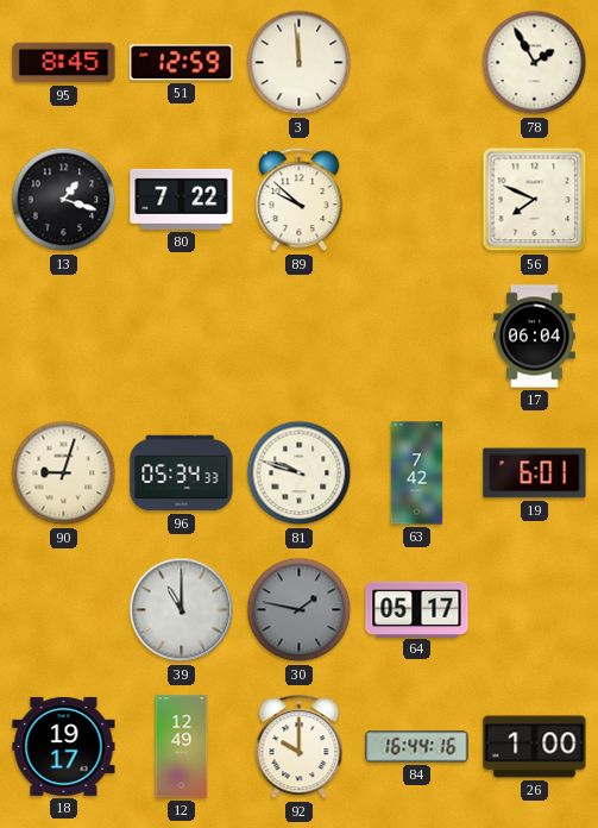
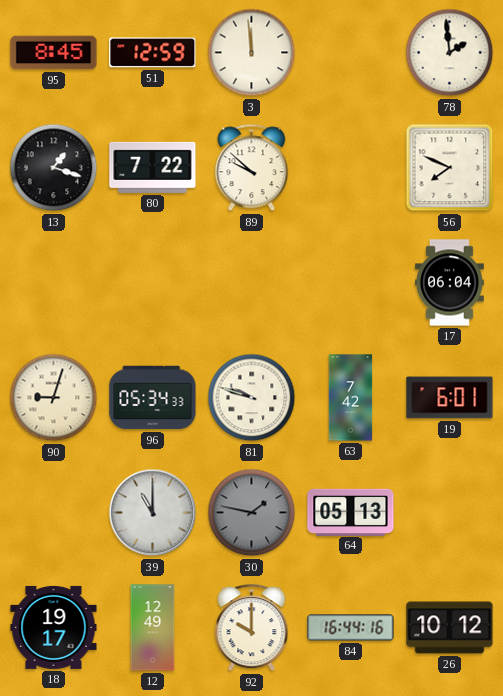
78: 1:55 -> 1:59 (450, 53)
64: 05:17 -> 05:13 (351, 512)
26: 1:00 -> 10:12 (450, 628)
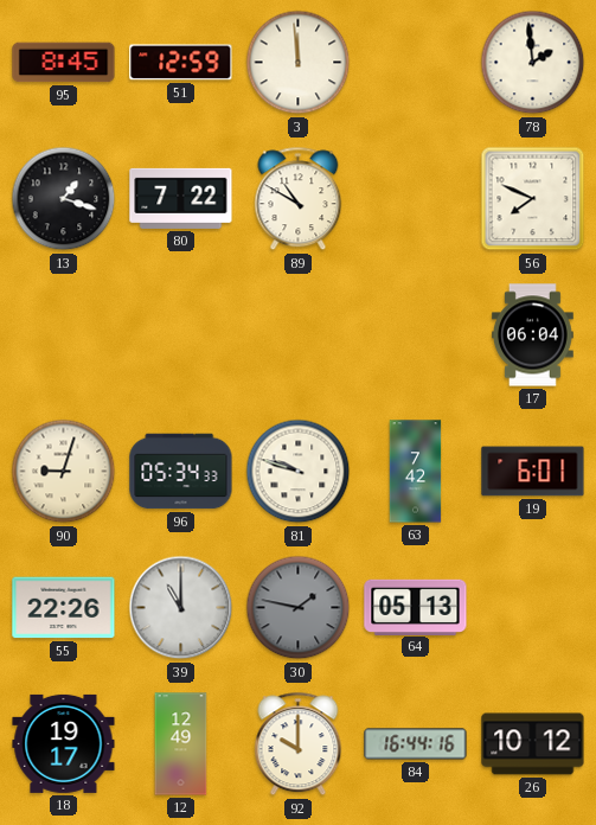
89: 9:52 -> 10:50 (299, 199)
55: none -> 22:26 (64, 608)
